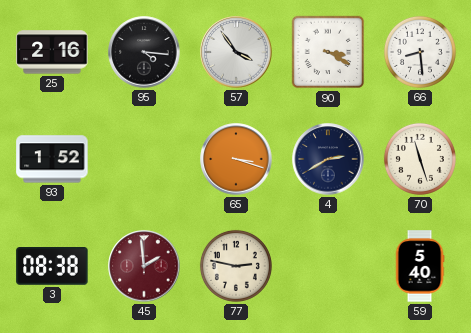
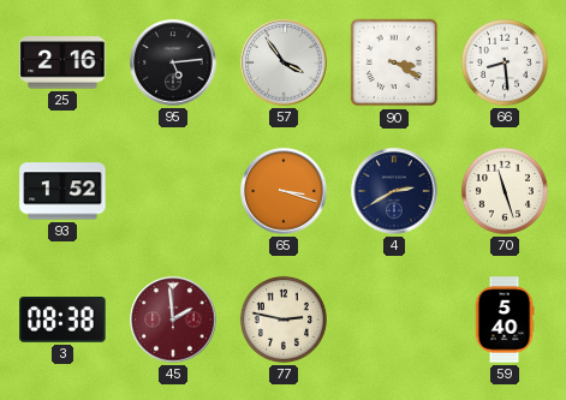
95: 4:16 -> 5:14 (173, 62)
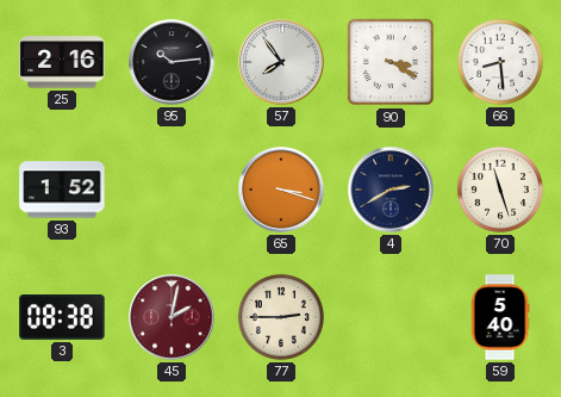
95: 5:14 -> 10:14 (172, 62)
57: 3:54 -> 7:54 (281, 62)
45: 1:59 -> 2:02 (172, 317)
77: 2:47 -> 2:45 (281, 317)
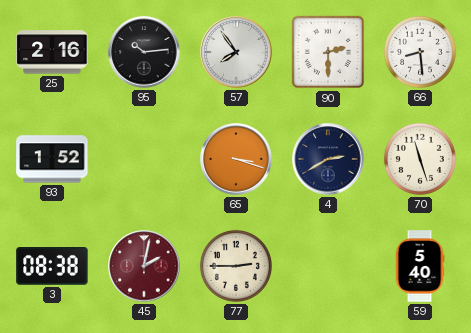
90: 3:20 -> 2:30 (328, 52)
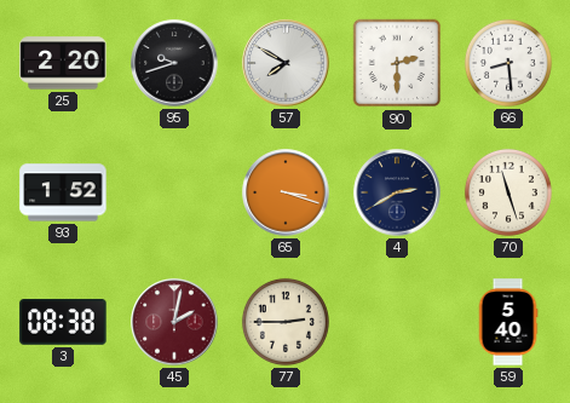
25: 2:16 -> 2:20 (63, 63)
95: 10:14 -> 9:42 (174, 63)
57: 7:54 -> 7:50 (286, 63)
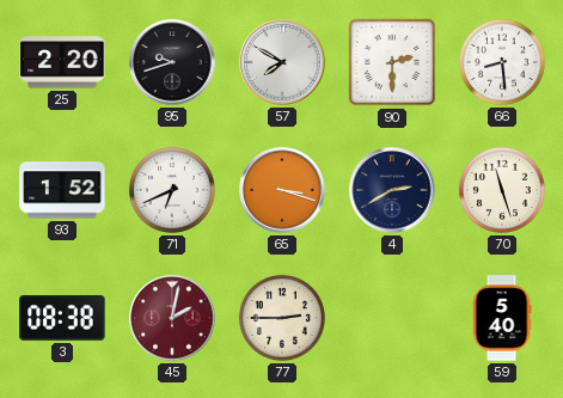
71: none -> 6:41 (172, 190)
